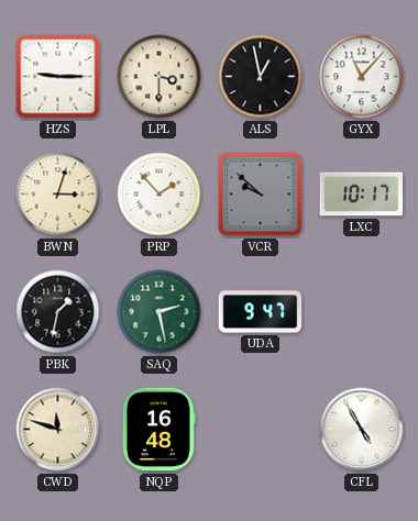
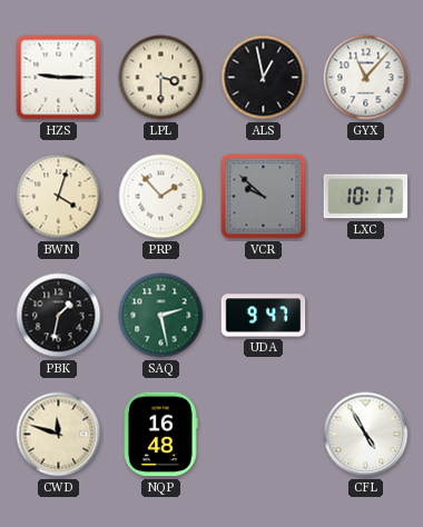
BWN: 3:03 -> 4:03 (59, 197)
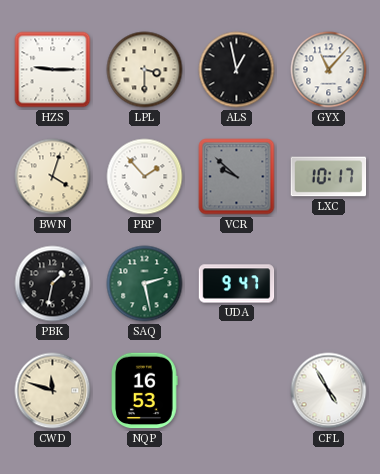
NQP: 16:48 -> 16:53 (145, 391)
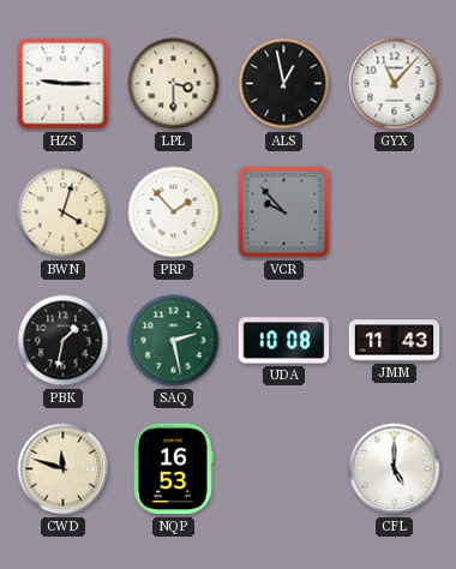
VCR: 9:52 -> 9:53 (284, 212)
LXC: 10:17 -> none (329, 177)
UDA: 9:47 -> 10:08 (284, 341)
JMM: none -> 11:43 (395, 341)
CFL: 4:55 -> 5:00 (395, 469)
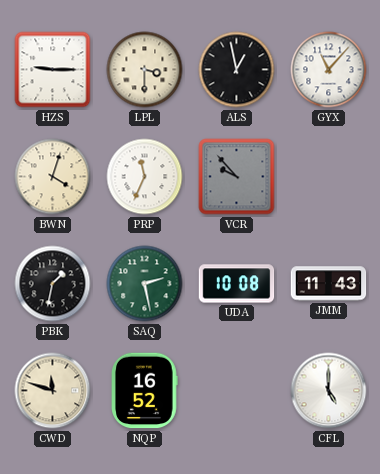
PRP: 1:53 -> 11:34 (145, 177)
NQP: 16:53 -> 16:52 (145, 391)
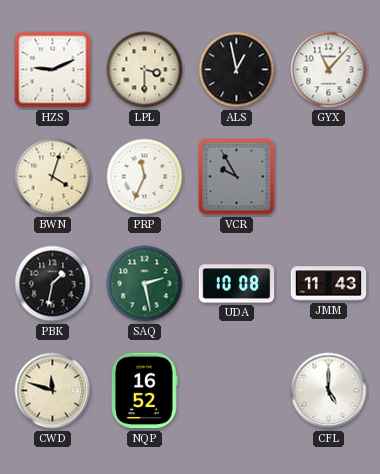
HZS: 9:15 -> 9:11 (53, 70)
VCR: 9:53 -> 9:55 (237, 177)
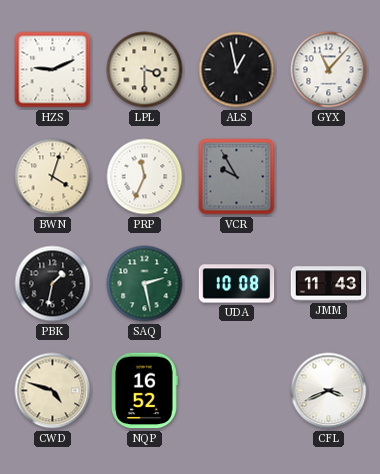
CWD: 11:48 -> 4:48 (53, 391)
CFL: 5:00 -> 3:41 (329, 391)
